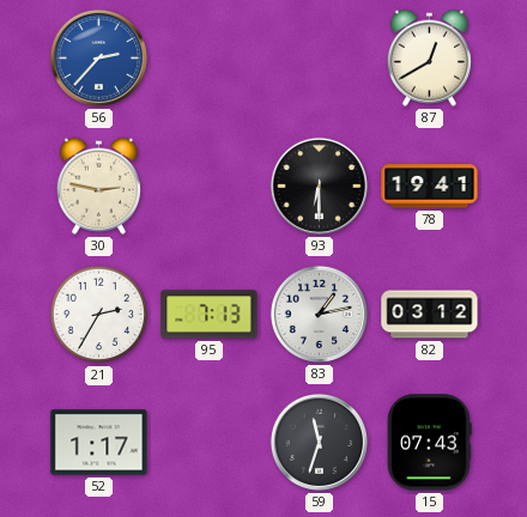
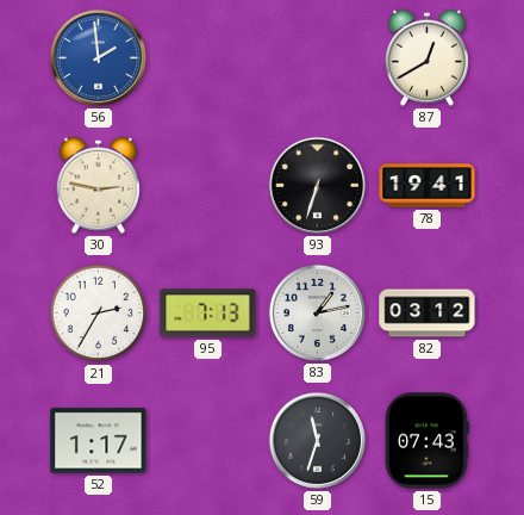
56: 2:37 -> 1:59 (98, 57)
93: 6:30 -> 6:33 (317, 185)
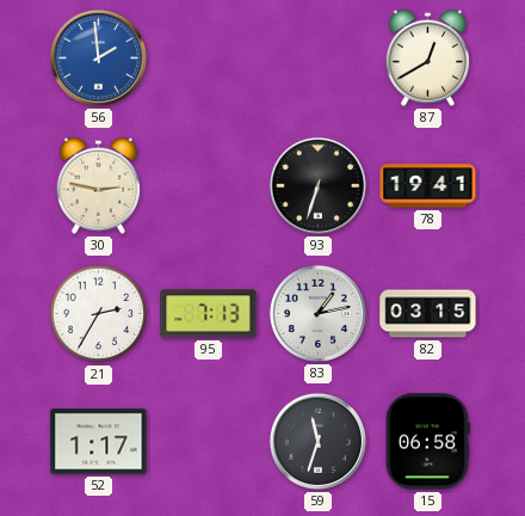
82: 03:12 -> 03:15 (428, 314)
15: 07:43 -> 06:58 (427, 442)
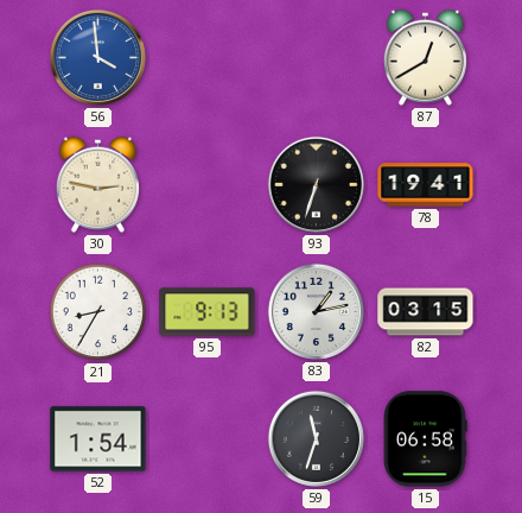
56: 1:59 -> 3:59 (97, 57)
21: 2:35 -> 8:35 (98, 312)
95: 7:13 -> 9:13 (208, 312)
52: 1:17 -> 1:54 (98, 439)
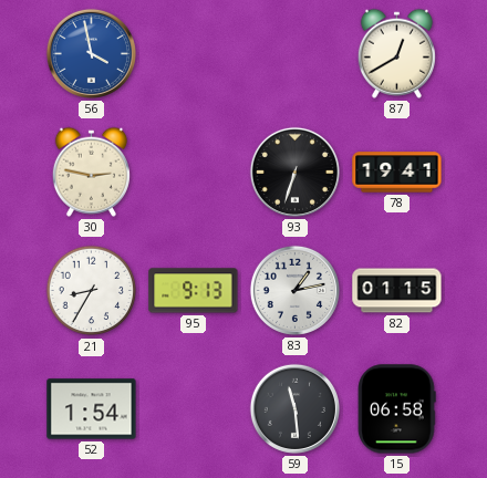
56: 3:59 -> 3:58 (91, 53)
82: 03:15 -> 01:15 (397, 291)
59: 11:33 -> 11:29 (294, 408)
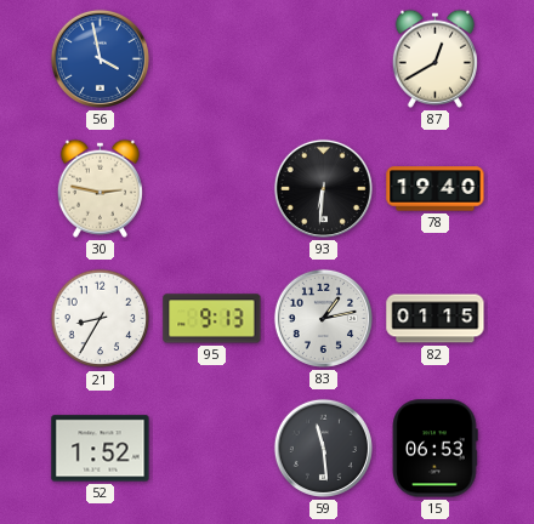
93: 6:33 -> 6:31 (323, 188)
78: 19:41 -> 19:40 (436, 189)
52: 1:54 -> 1:52 (101, 449)
15: 06:58 -> 06:53 (434, 449)
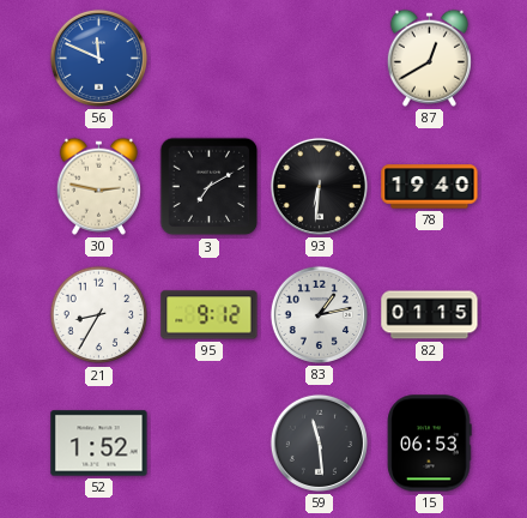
56: 3:58 -> 11:49 (98, 58)
3: none -> 7:10 (210, 187)
95: 9:13 -> 9:12 (210, 315)
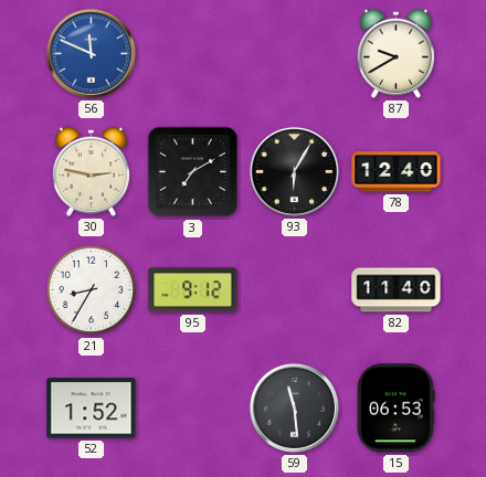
87: 12:40 -> 9:40 (395, 53)
93: 6:31 -> 6:05 (294, 171)
78: 19:40 -> 12:40 (397, 172)
83: 1:13 -> none (319, 314)
82: 01:15 -> 11:40 (397, 290)
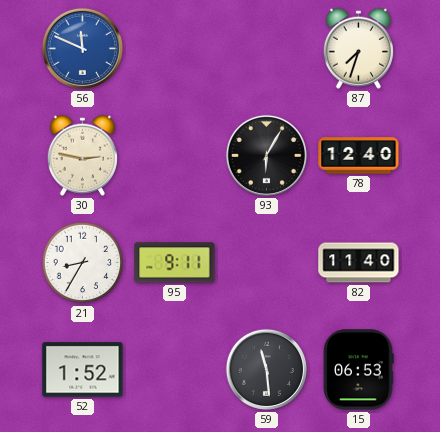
87: 9:40 -> 7:33 (358, 48)
3: 7:10 -> none (193, 172)
95: 9:12 -> 9:11 (175, 263)
